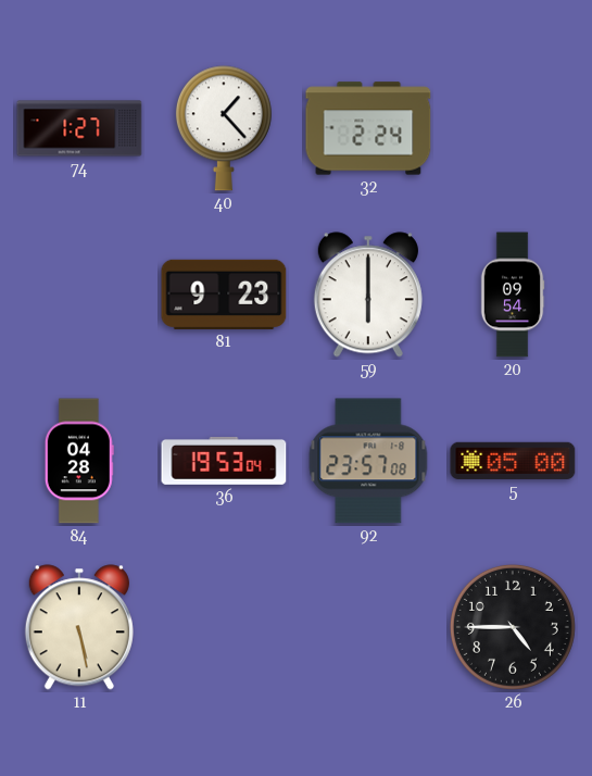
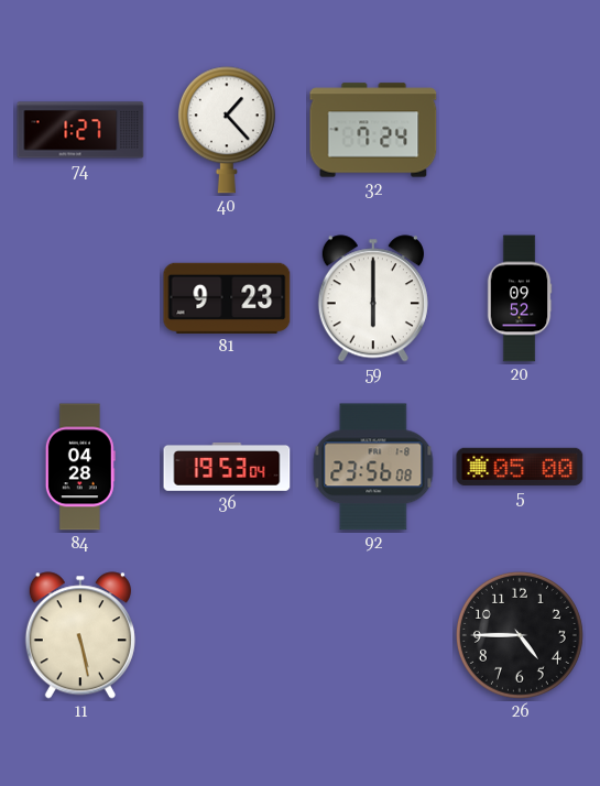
32: 2:24 -> 7:24 (373, 130)
20: 09:54 -> 09:52 (520, 298)
92: 23:57 -> 23:56 (373, 467)
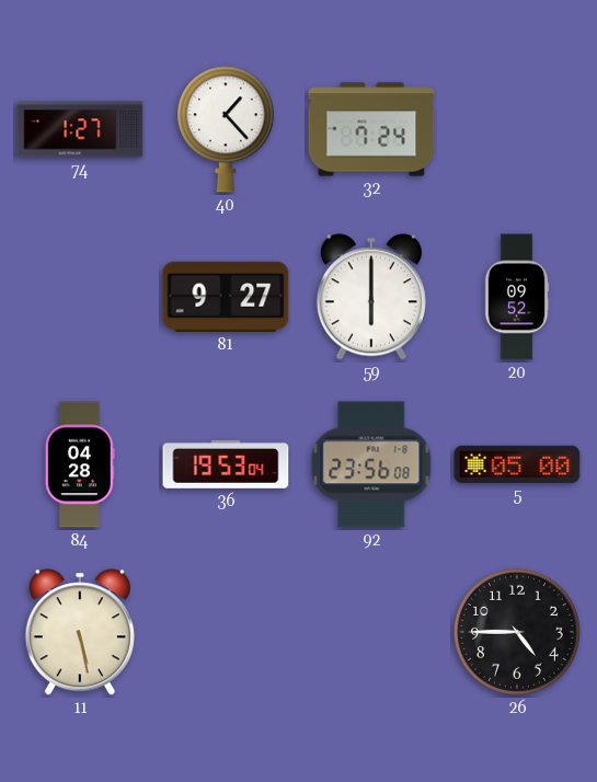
81: 9:23 -> 9:27 (226, 297)
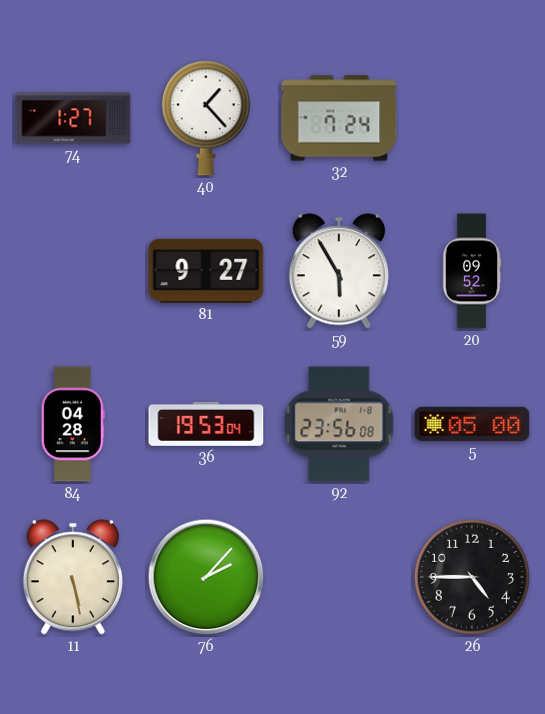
59: 6:00 -> 5:55 (339, 271)
76: none -> 2:07 (206, 577)
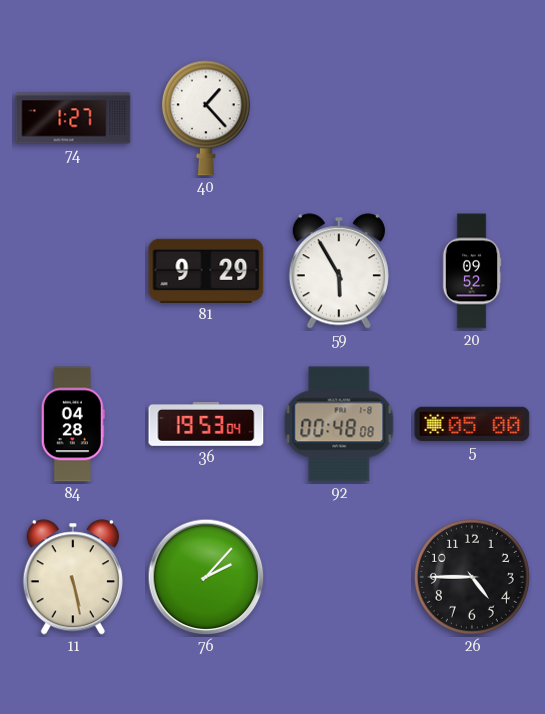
32: 7:24 -> none (339, 118)
81: 9:27 -> 9:29 (206, 271)
92: 23:56 -> 00:48 (339, 424)
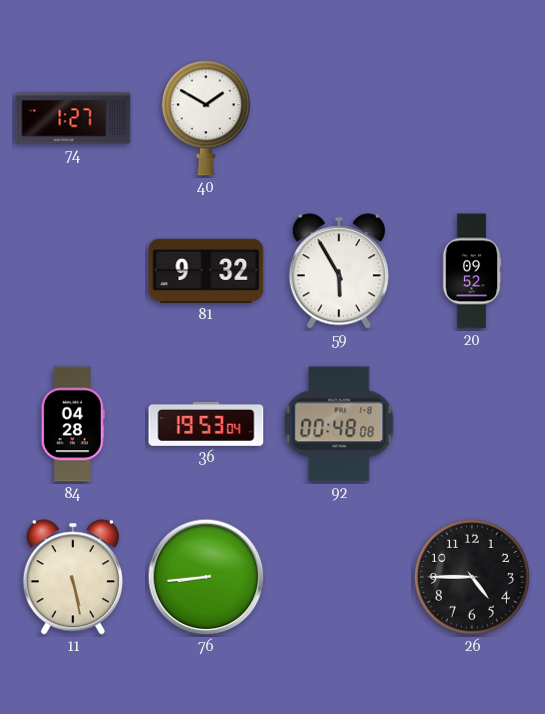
40: 1:23 -> 1:50 (206, 118)
81: 9:29 -> 9:32 (206, 271)
5: 05:00 -> none (472, 424)
76: 2:07 -> 8:44 (206, 577)
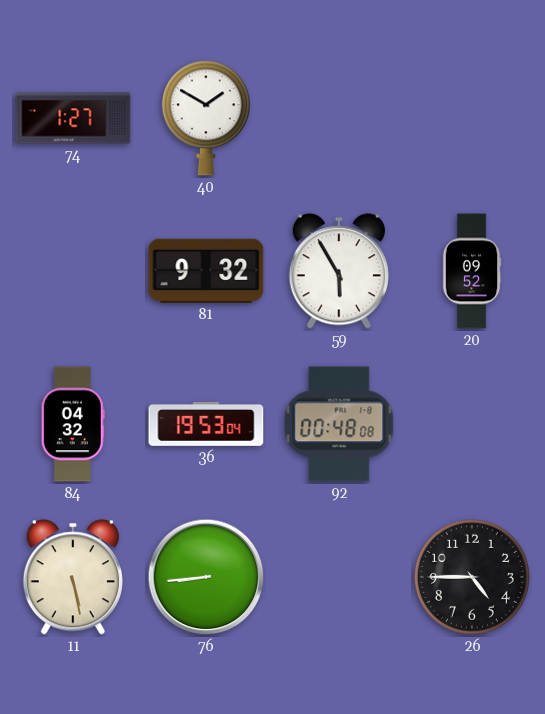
84: 04:28 -> 04:32 (73, 424)
